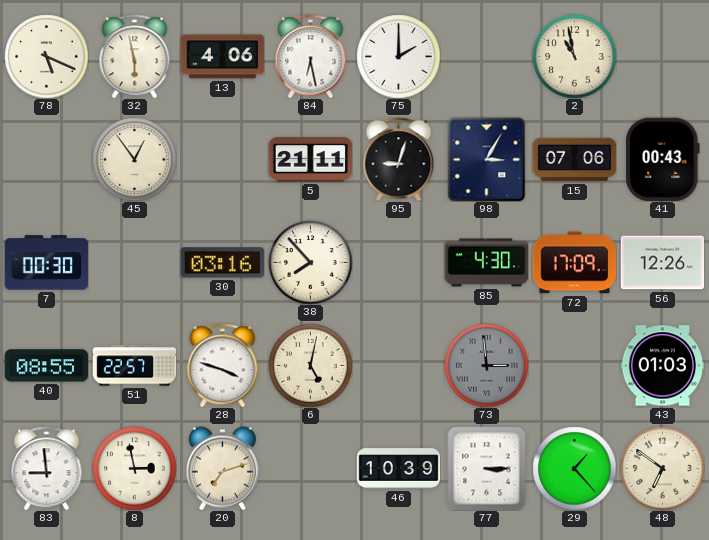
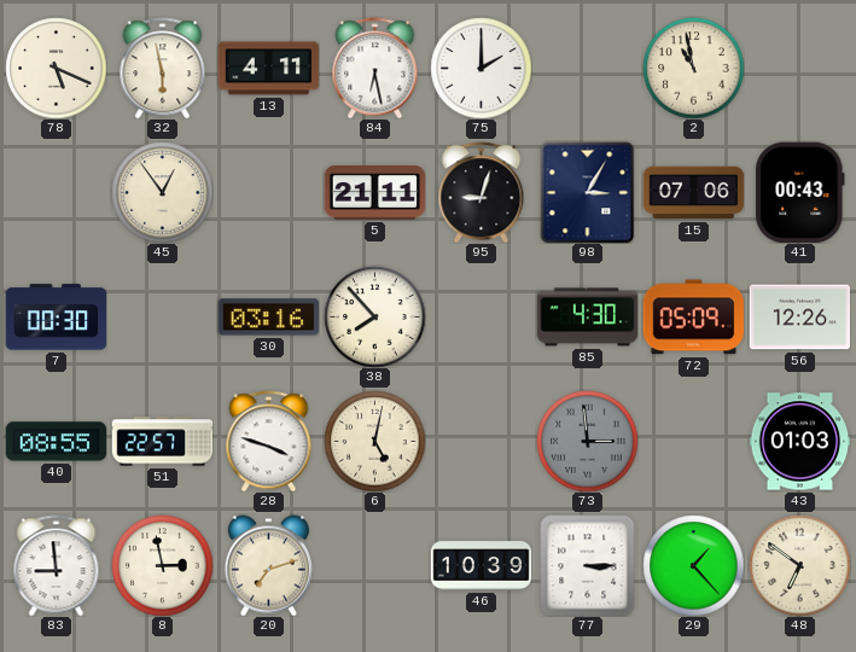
13: 4:06 -> 4:11 (268, 69)
72: 17:09 -> 05:09 (693, 318)
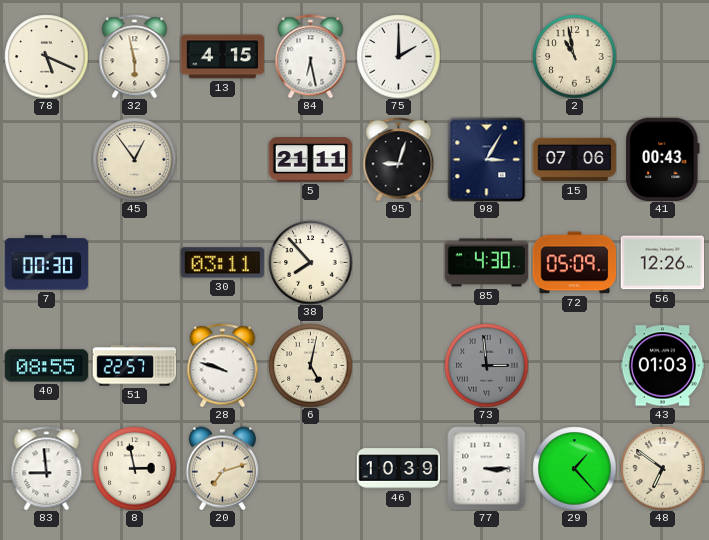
13: 4:11 -> 4:15 (222, 57)
30: 03:16 -> 03:11 (222, 263)
28: 3:48 -> 9:48 (223, 365)
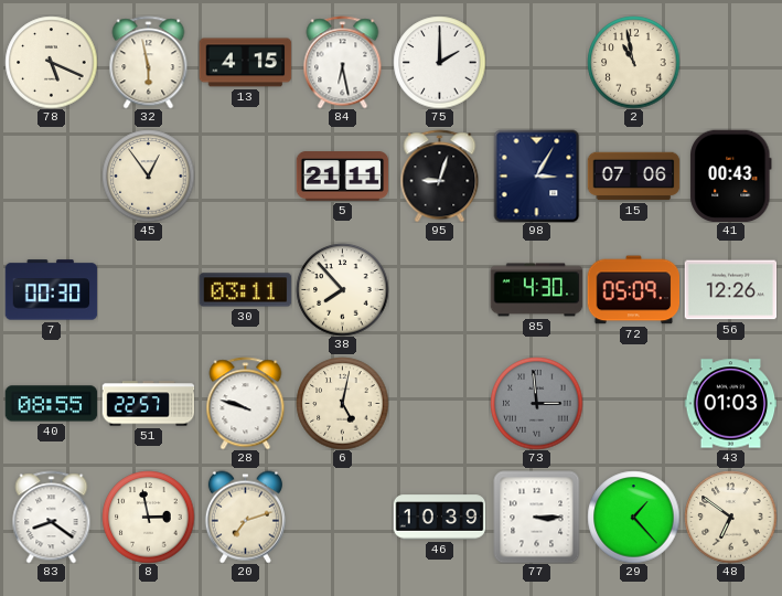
83: 8:59 -> 8:21 (52, 517)
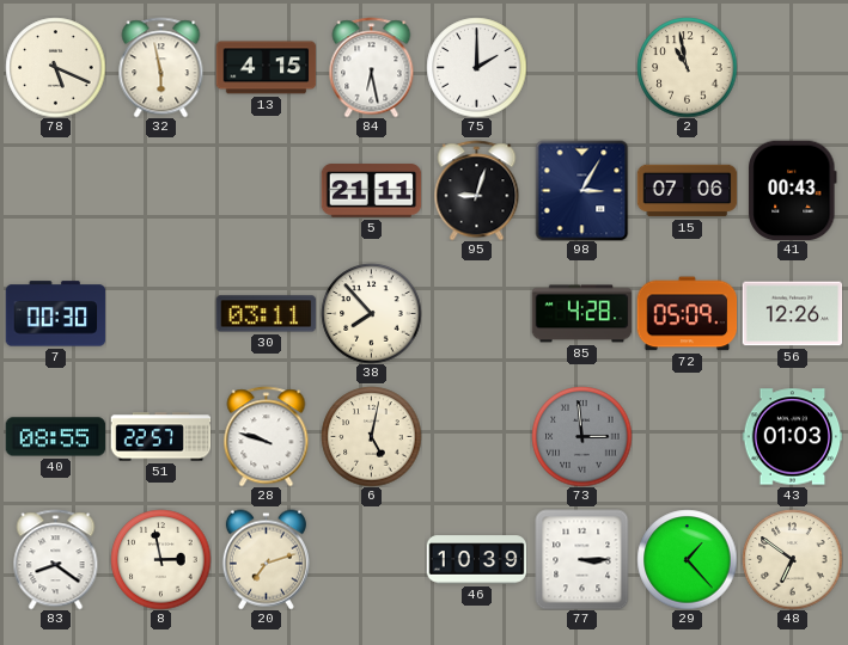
45: 12:54 -> none (148, 175)
85: 4:30 -> 4:28 (581, 314)
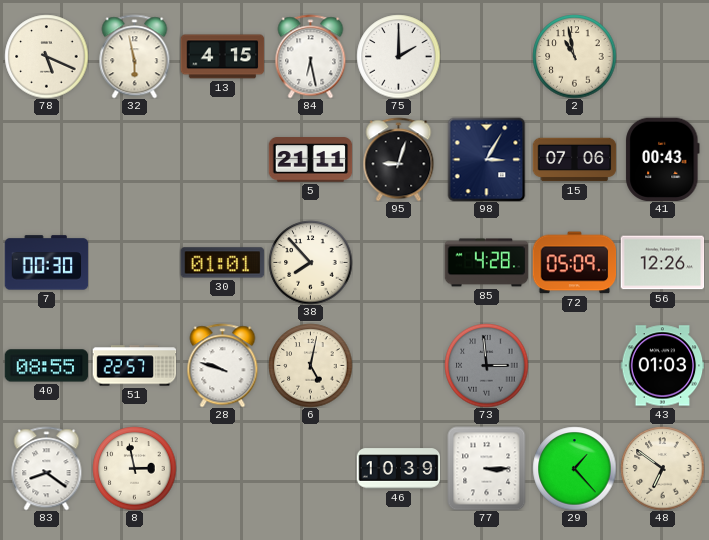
30: 03:11 -> 01:01 (222, 263)
20: 7:12 -> none (266, 559)
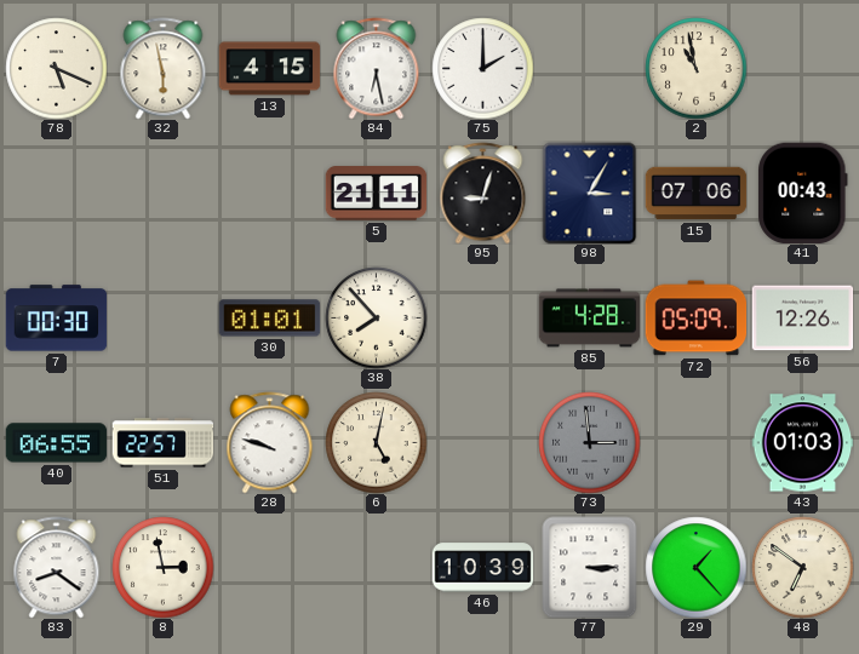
40: 08:55 -> 06:55 (56, 443)
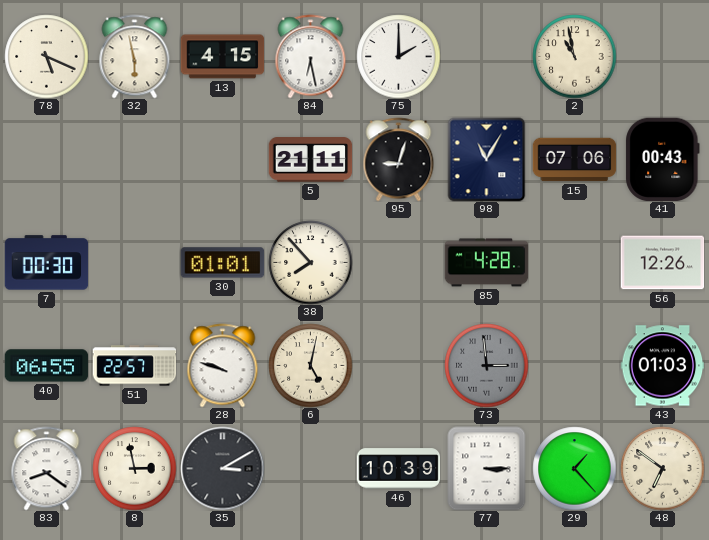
98: 3:05 -> 11:05 (487, 159)
72: 05:09 -> none (695, 319)
35: none -> 3:10 (222, 468)
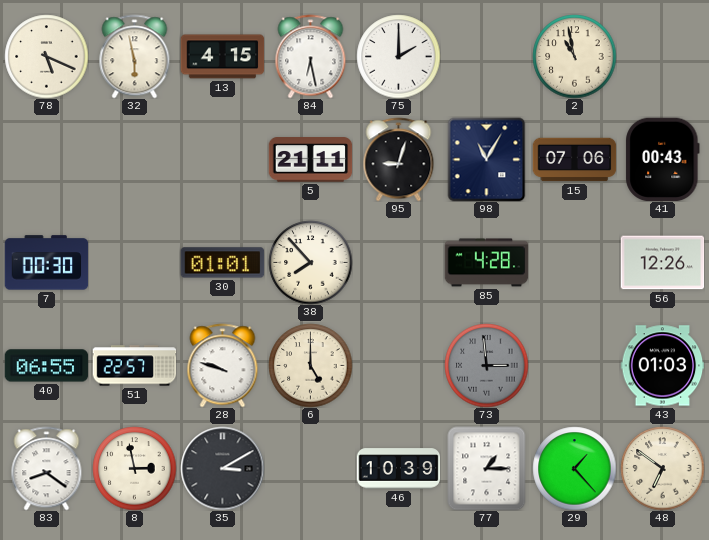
6: 5:02 -> 5:00 (310, 365)
77: 3:15 -> 1:15 (487, 468)
